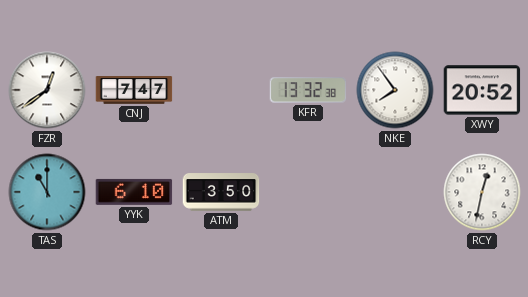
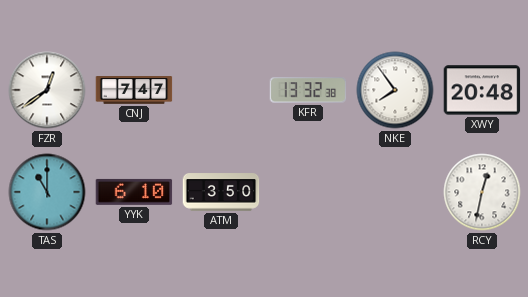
XWY: 20:52 -> 20:48 (482, 90)
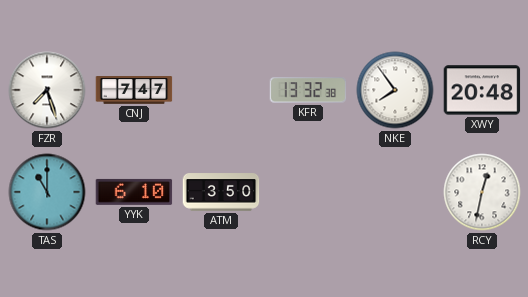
FZR: 12:39 -> 7:27 (47, 90)
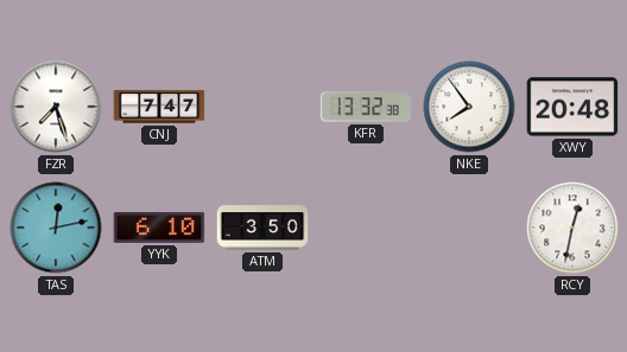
TAS: 11:00 -> 12:13 (56, 228)
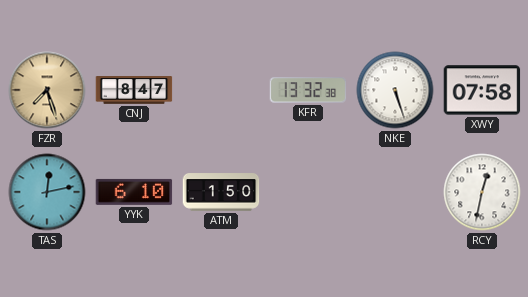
FZR dial: white -> champagne (47, 90)
CNJ: 7:47 -> 8:47 (134, 90)
NKE: 7:54 -> 5:27 (395, 90)
XWY: 20:48 -> 07:58 (482, 90)
ATM: 3:50 -> 1:50 (221, 192)
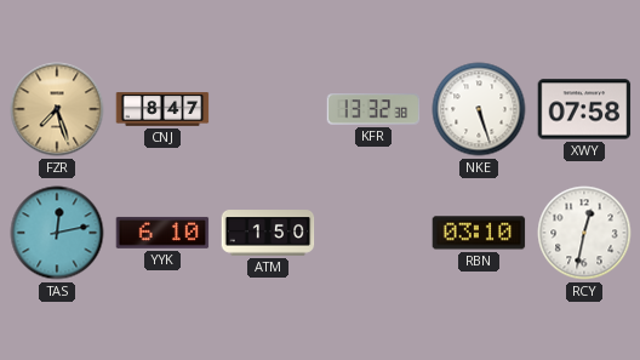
RBN: none -> 03:10 (479, 233)
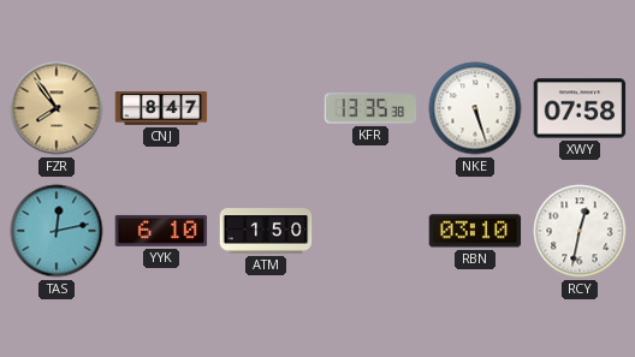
FZR: 7:27 -> 7:54 (57, 108)
KFR: 13:32 -> 13:35 (370, 108)
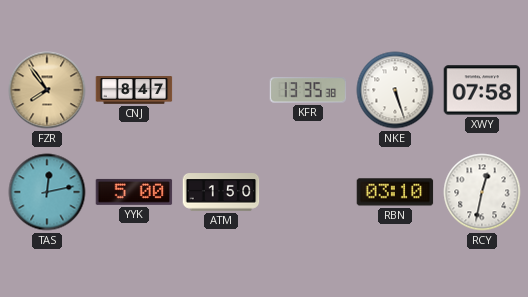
YYK: 6:10 -> 5:00 (134, 192)
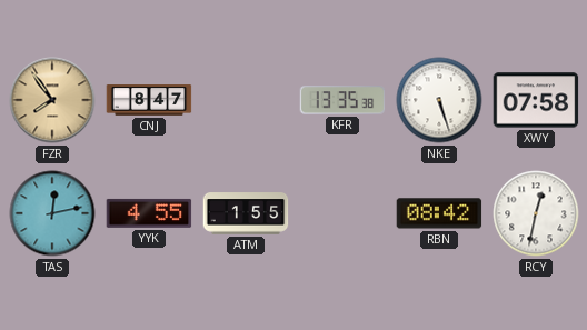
YYK: 5:00 -> 4:55 (149, 213)
ATM: 1:50 -> 1:55 (246, 213)
RBN: 03:10 -> 08:42 (439, 213)
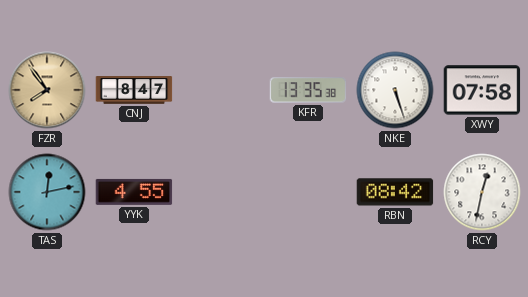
ATM: 1:55 -> none (246, 213)
